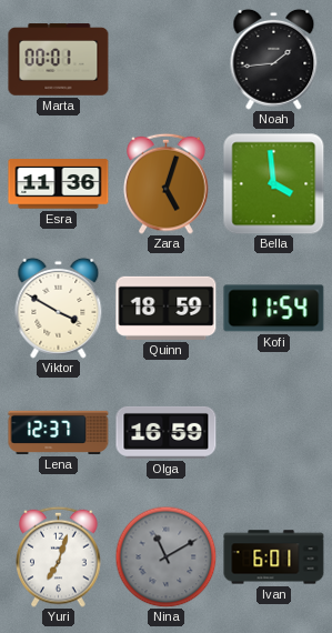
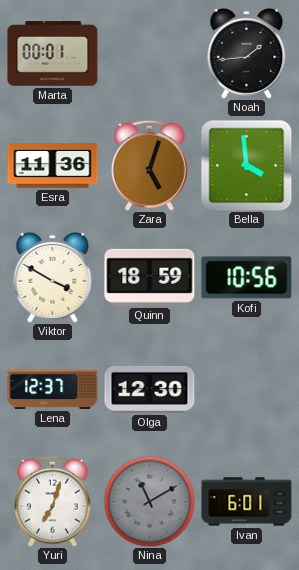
Kofi: 11:54 -> 10:56 (247, 278)
Olga: 16:59 -> 12:30 (150, 389)
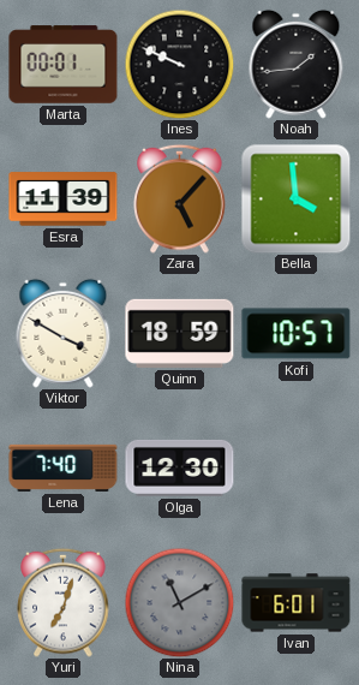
Ines: none -> 9:49 (179, 64)
Esra: 11:36 -> 11:39 (64, 199)
Zara: 5:03 -> 5:07 (180, 198)
Kofi: 10:56 -> 10:57 (297, 334)
Lena: 12:37 -> 7:40 (64, 467)
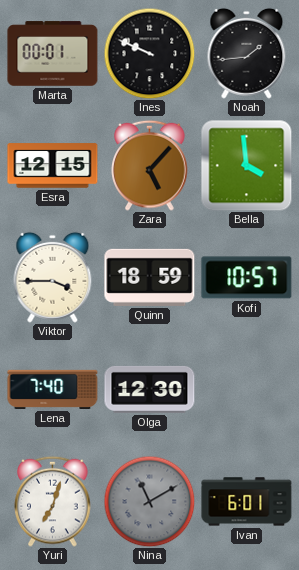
Esra: 11:39 -> 12:15 (53, 166)
Viktor: 3:50 -> 3:45 (53, 277)
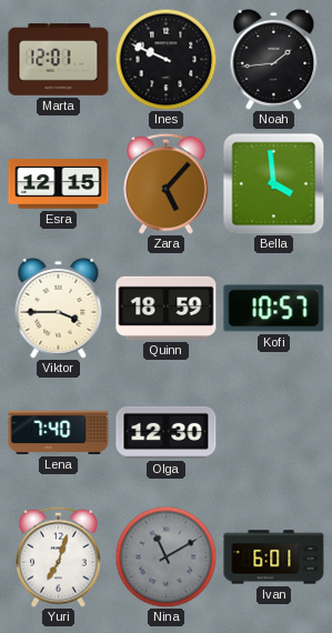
Marta: 00:01 -> 12:01 (59, 60)
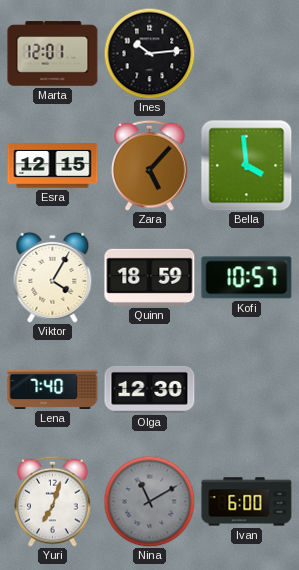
Ines: 9:49 -> 10:14 (149, 53)
Noah: 1:44 -> none (274, 59)
Viktor: 3:45 -> 4:05 (53, 277)
Ivan: 6:01 -> 6:00 (247, 502)
